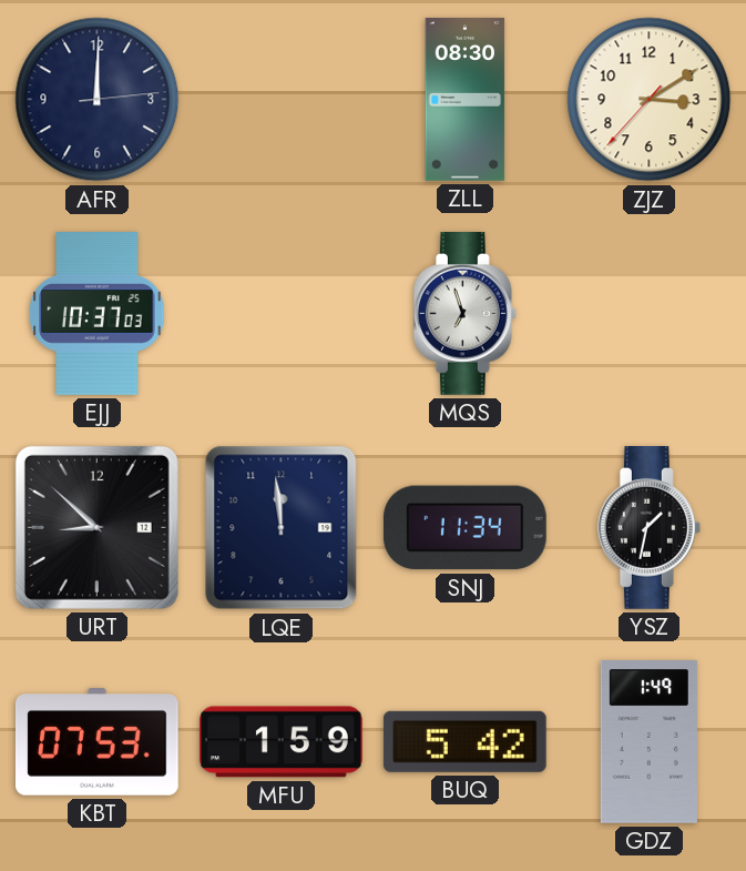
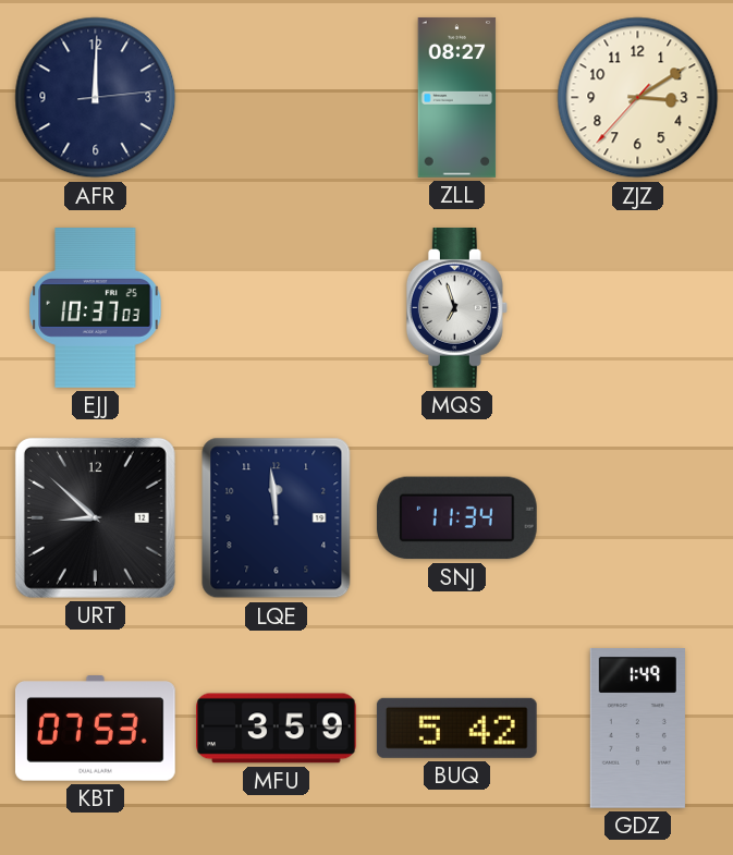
ZLL: 08:30 -> 08:27 (457, 98)
YSZ: 1:32 -> none (648, 528)
MFU: 1:59 -> 3:59 (277, 729)
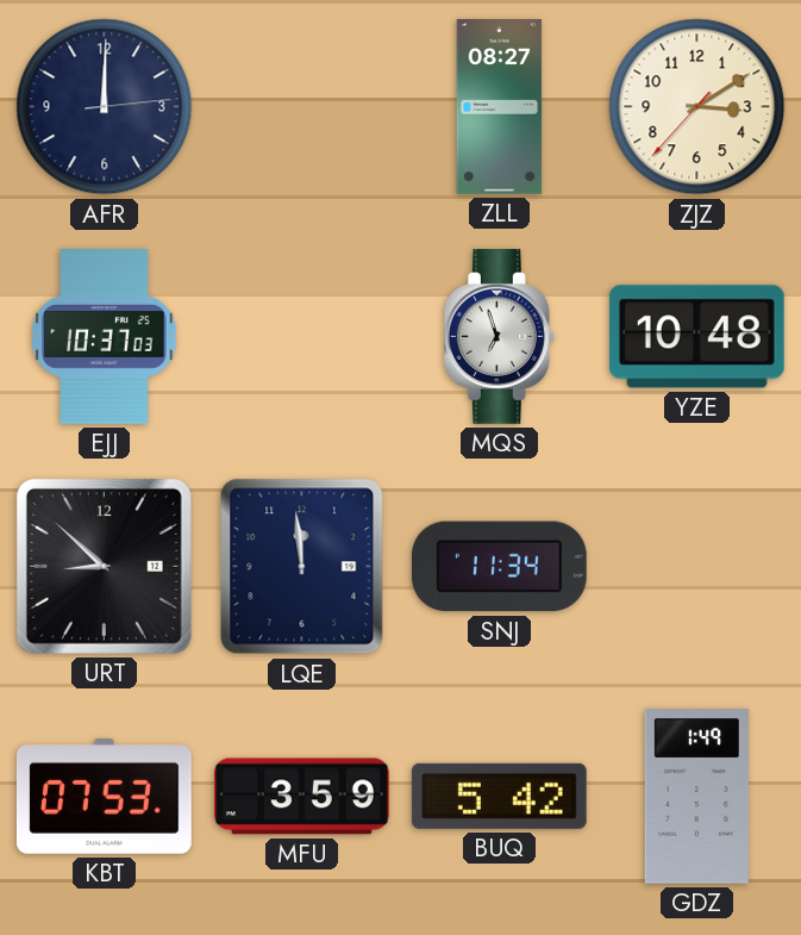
YZE: none -> 10:48 (696, 337)
